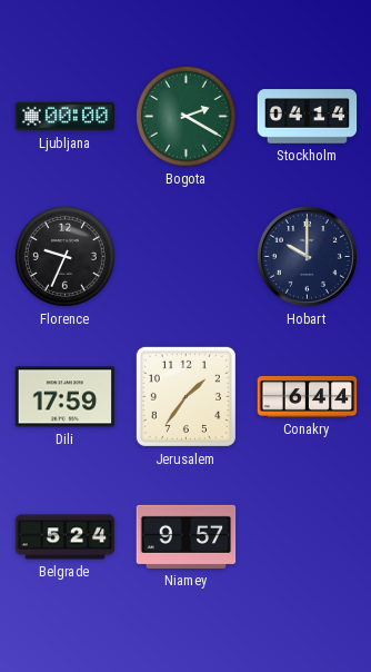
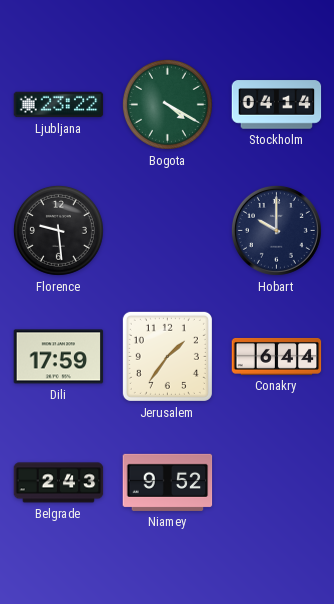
Ljubljana: 00:00 -> 23:22 (59, 105)
Bogota: 2:20 -> 4:20 (167, 104)
Florence: 9:34 -> 9:29 (58, 230)
Belgrade: 5:24 -> 2:43 (59, 483)
Niamey: 9:57 -> 9:52 (168, 482)
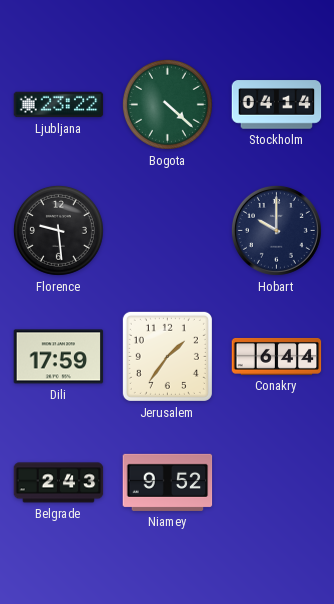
Bogota: 4:20 -> 4:22 (167, 104)
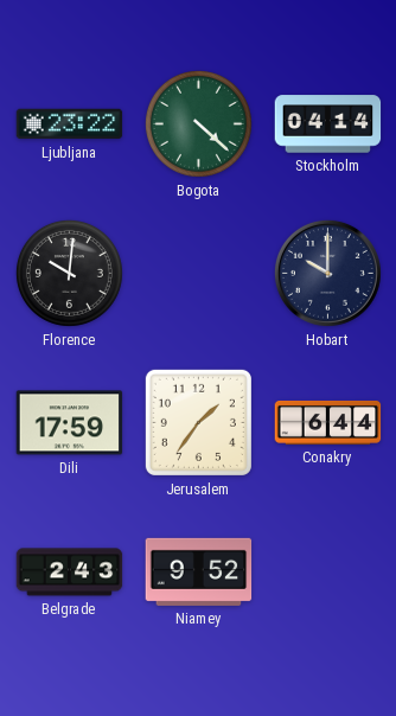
Florence: 9:29 -> 10:01 (69, 273)
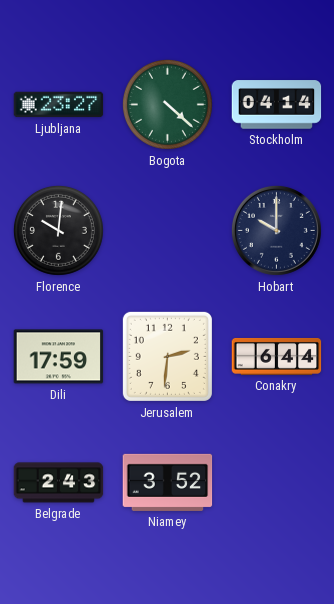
Ljubljana: 23:22 -> 23:27 (59, 105)
Jerusalem: 1:36 -> 2:31 (167, 356)
Niamey: 9:52 -> 3:52 (168, 482)
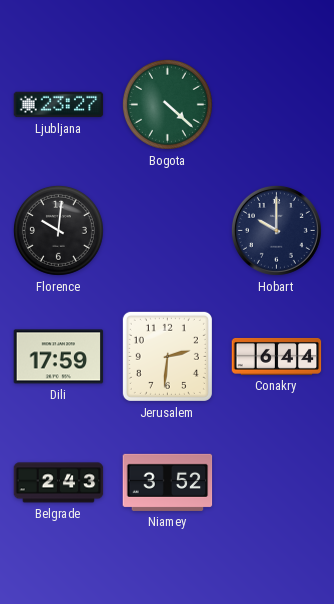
Stockholm: 04:14 -> none (277, 105)
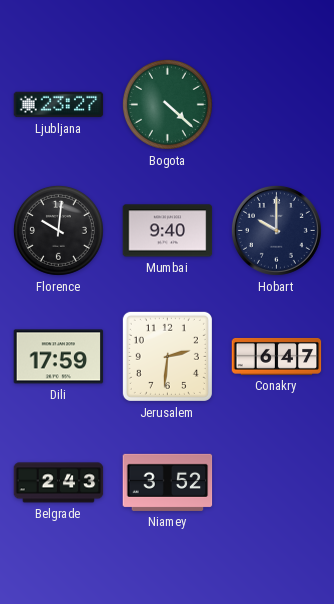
Mumbai: none -> 9:40 (168, 231)
Conakry: 6:44 -> 6:47 (277, 356)
